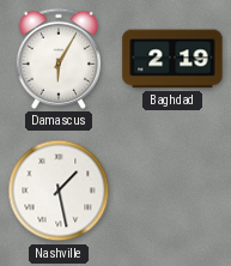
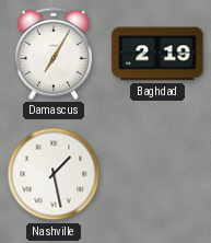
Damascus: 6:05 -> 7:05 (52, 54)
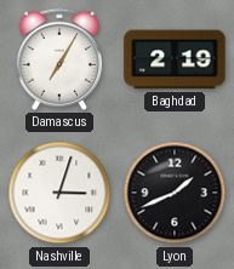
Nashville: 1:28 -> 3:03 (59, 193)
Lyon: none -> 1:41 (175, 193)
